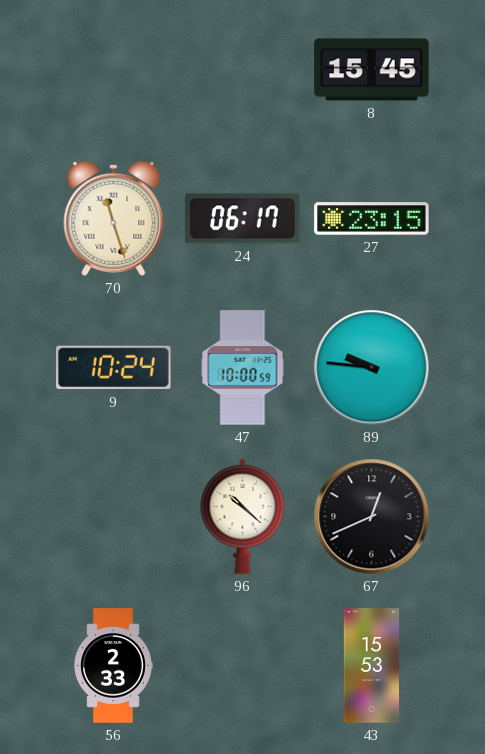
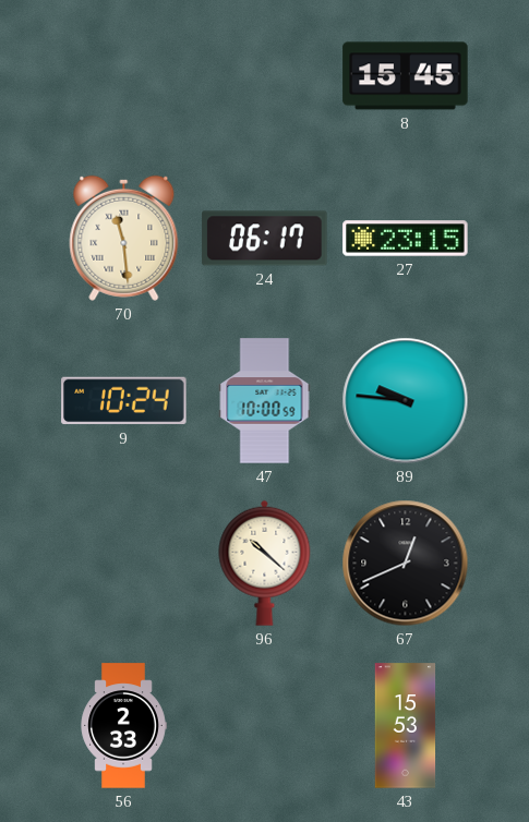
70: 11:27 -> 11:29 (124, 238)
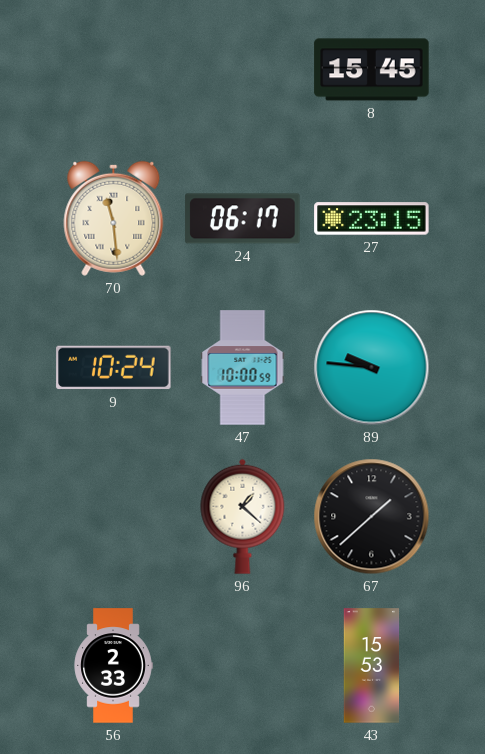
96: 10:22 -> 1:22 (243, 516)
67: 12:41 -> 1:38 (372, 517)
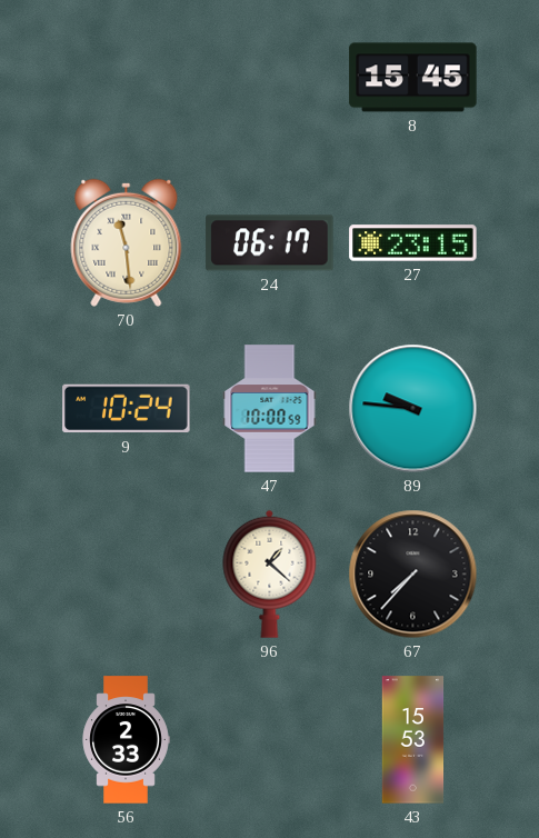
67: 1:38 -> 7:37 (413, 575)
